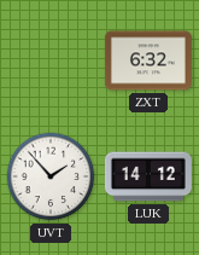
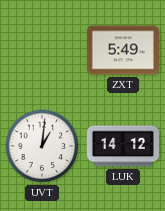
ZXT: 6:32 -> 5:49 (123, 50)
UVT: 1:53 -> 1:01 (42, 146)
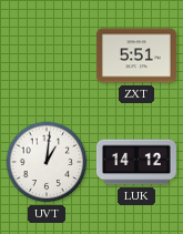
ZXT: 5:49 -> 5:51 (136, 55)
